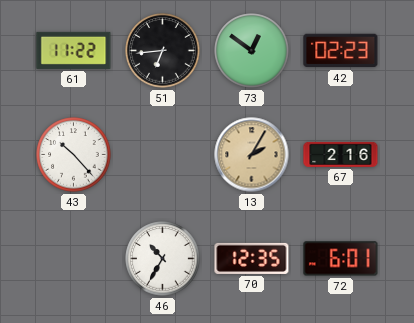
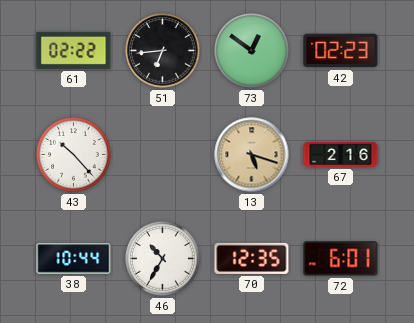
61: 11:22 -> 02:22 (74, 50)
13: 2:05 -> 5:18 (252, 155)
38: none -> 10:44 (74, 259)
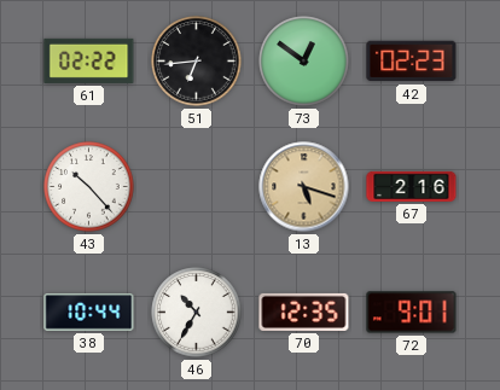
72: 6:01 -> 9:01 (412, 313)
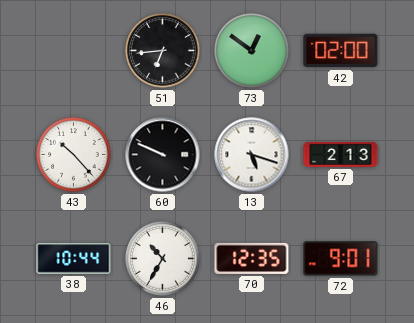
61: 02:22 -> none (89, 60)
42: 02:23 -> 02:00 (341, 51)
60: none -> 9:49 (163, 155)
13 dial: champagne -> white (252, 155)
67: 2:16 -> 2:13 (341, 154)
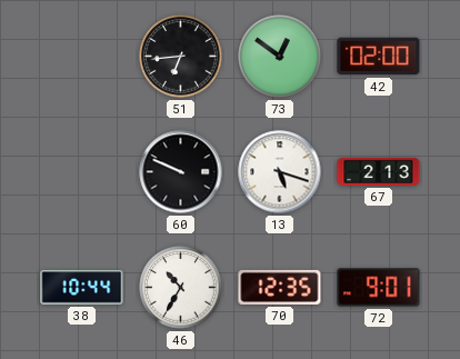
43: 10:23 -> none (74, 155)
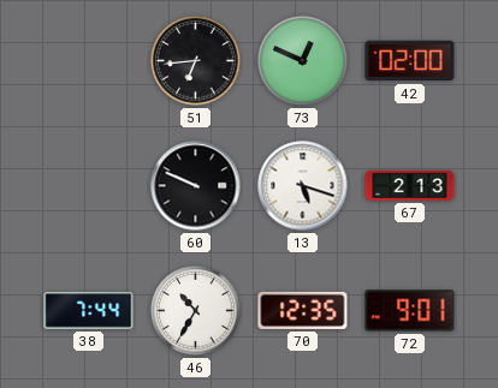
73: 12:51 -> 12:49 (303, 61)
38: 10:44 -> 7:44 (89, 311)
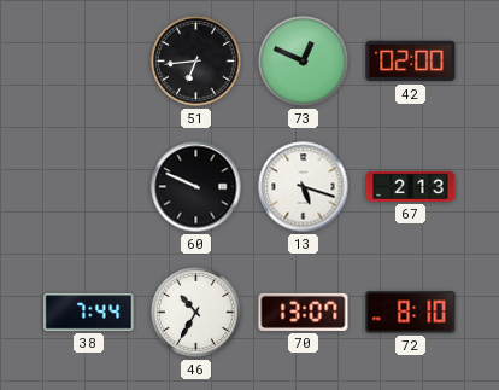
70: 12:35 -> 13:07 (304, 312)
72: 9:01 -> 8:10 (411, 313)
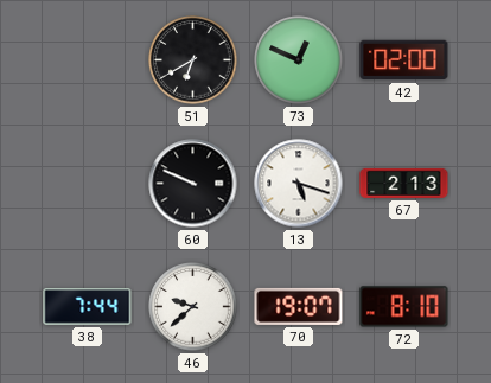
51: 6:44 -> 6:40 (193, 60)
46: 10:35 -> 9:38 (193, 307)
70: 13:07 -> 19:07 (299, 306)
